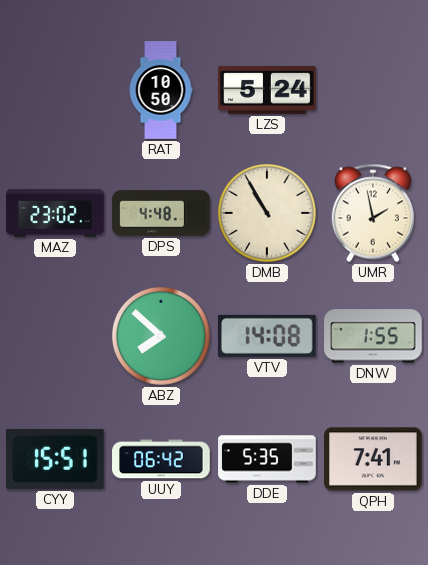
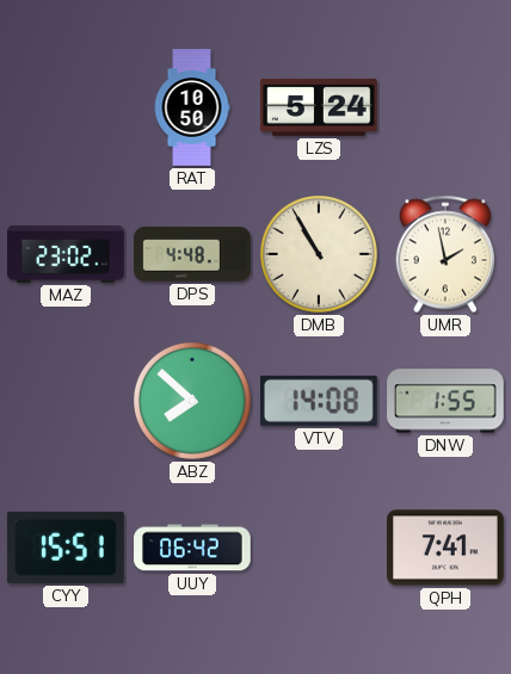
DDE: 5:35 -> none (267, 459)
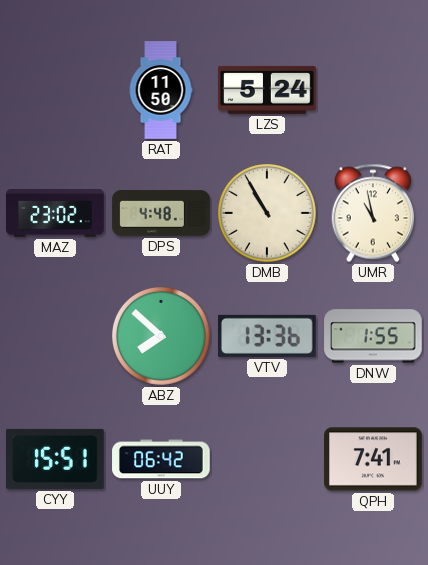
RAT: 10:50 -> 11:50 (161, 90)
UMR: 1:58 -> 10:58 (373, 213)
VTV: 14:08 -> 13:36 (268, 336)
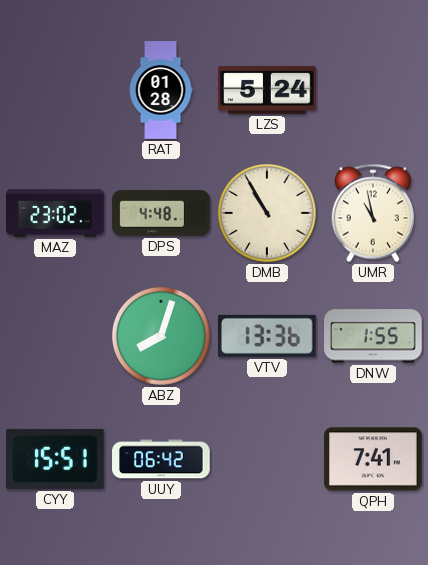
RAT: 11:50 -> 01:28 (161, 90)
ABZ: 7:52 -> 8:03 (162, 337)
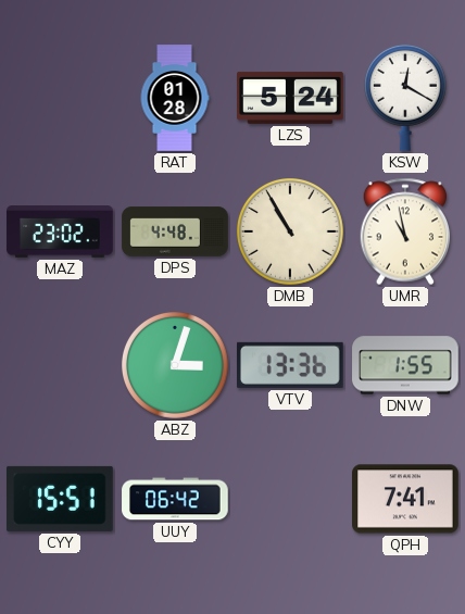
KSW: none -> 12:20 (405, 98)
ABZ: 8:03 -> 3:03 (176, 366)
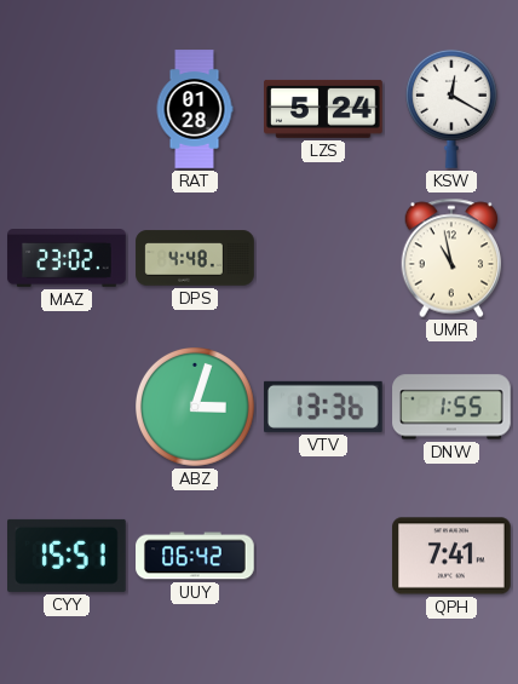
DMB: 10:55 -> none (291, 233)
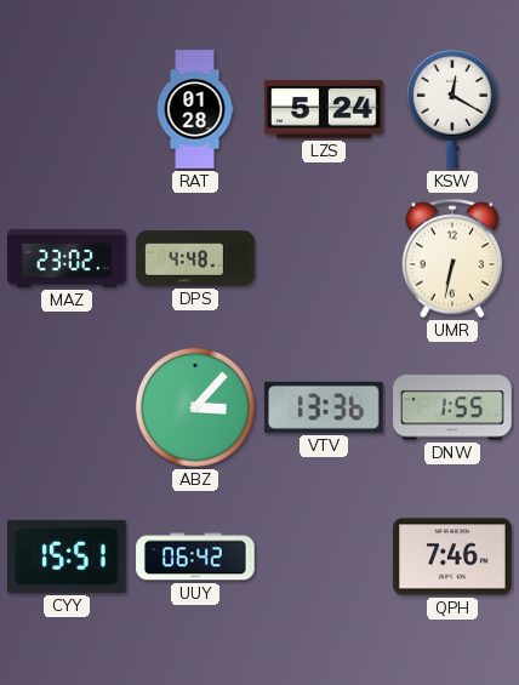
UMR: 10:58 -> 6:32 (452, 258)
ABZ: 3:03 -> 3:07 (196, 409)
QPH: 7:41 -> 7:46 (452, 556)
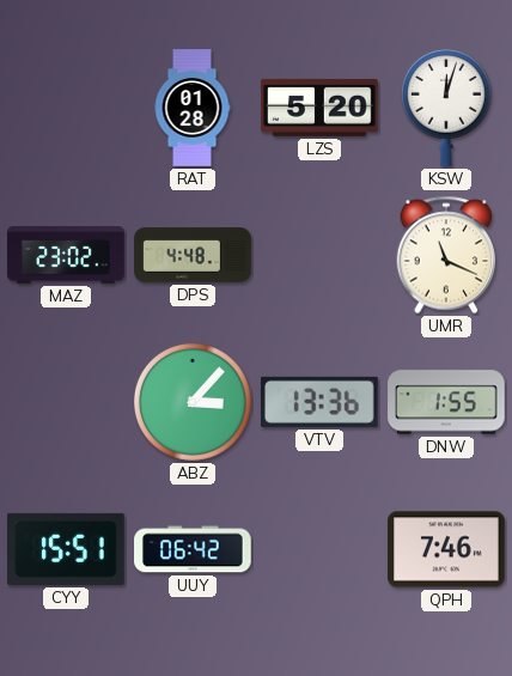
LZS: 5:24 -> 5:20 (319, 108)
KSW: 12:20 -> 12:03 (446, 108)
UMR: 6:32 -> 11:19 (446, 255)
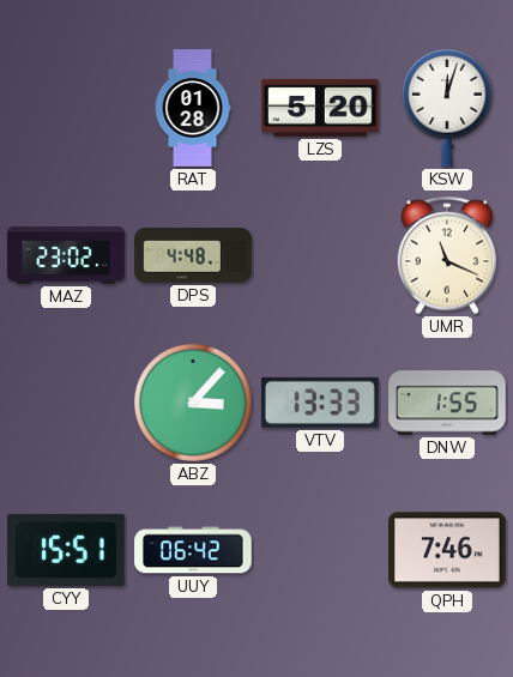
VTV: 13:36 -> 13:33 (321, 403)
